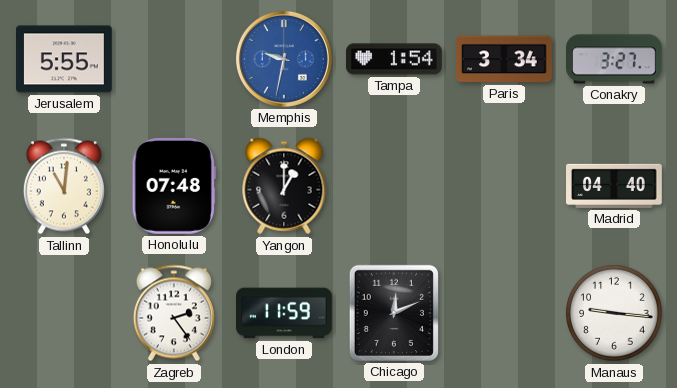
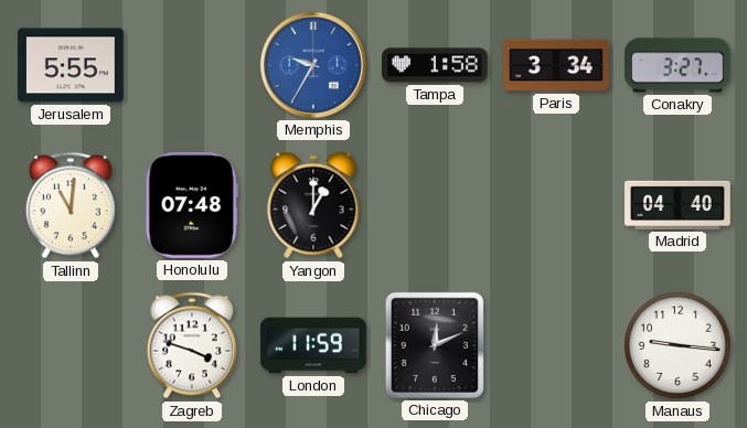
Memphis: 9:32 -> 9:35 (313, 65)
Tampa: 1:54 -> 1:58 (436, 65)
Zagreb: 2:24 -> 3:48 (192, 345)
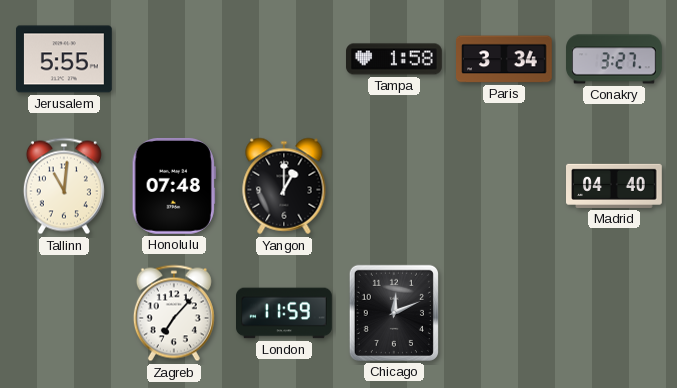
Memphis: 9:35 -> none (313, 65)
Zagreb: 3:48 -> 7:07 (174, 313)
Manaus: 9:16 -> none (677, 345)
